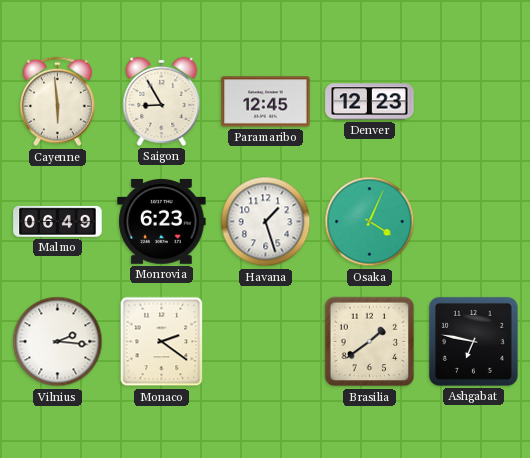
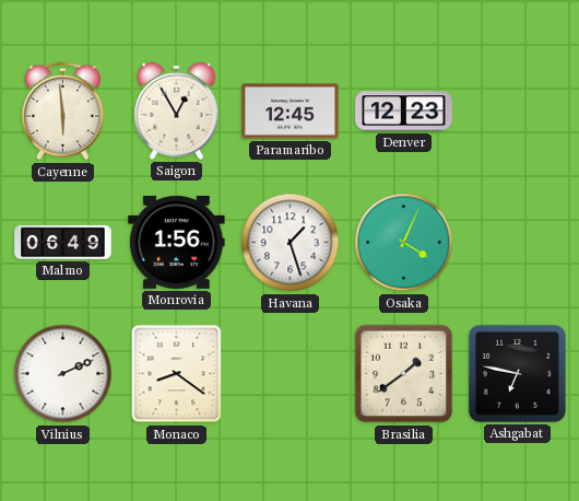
Saigon: 8:55 -> 12:55 (177, 110)
Monrovia: 6:23 -> 1:56 (177, 242)
Vilnius: 2:16 -> 2:11 (63, 374)
Monaco: 2:21 -> 8:21 (177, 374)
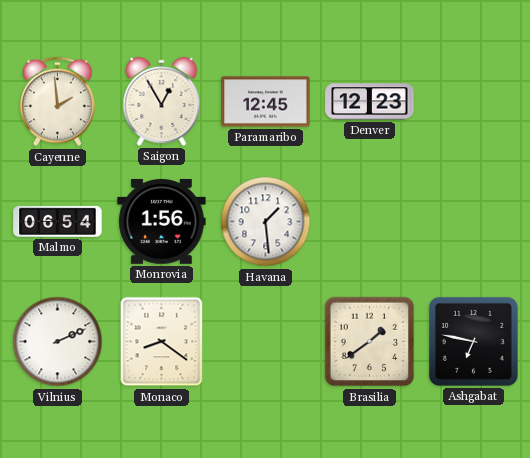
Cayenne: 5:59 -> 1:59 (57, 102)
Malmo: 06:49 -> 06:54 (58, 221)
Havana: 1:27 -> 1:29 (266, 222)
Osaka: 4:04 -> none (404, 243)
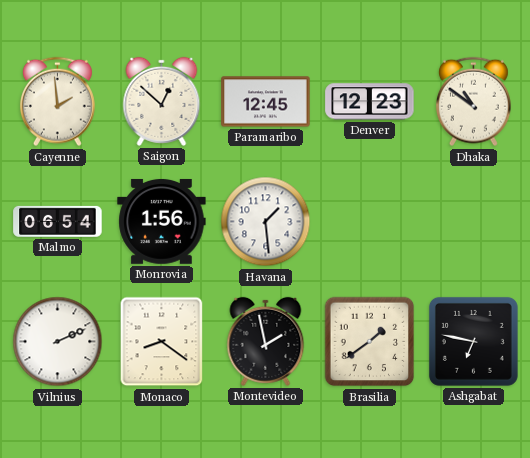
Saigon: 12:55 -> 12:52 (162, 101)
Dhaka: none -> 10:51 (473, 102)
Montevideo: none -> 1:58 (266, 341)
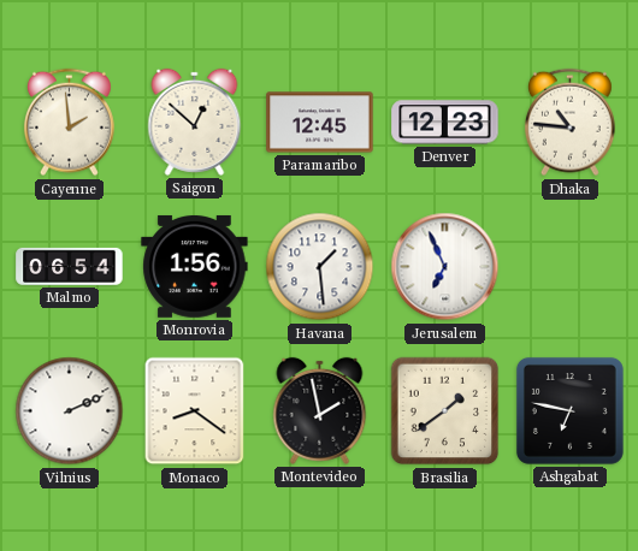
Dhaka: 10:51 -> 10:46 (569, 123)
Jerusalem: none -> 6:56 (445, 267)
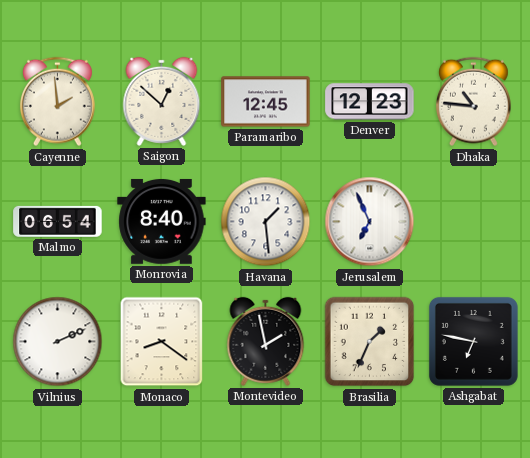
Monrovia: 1:56 -> 8:40 (162, 221)
Brasilia: 1:39 -> 1:34 (370, 342)
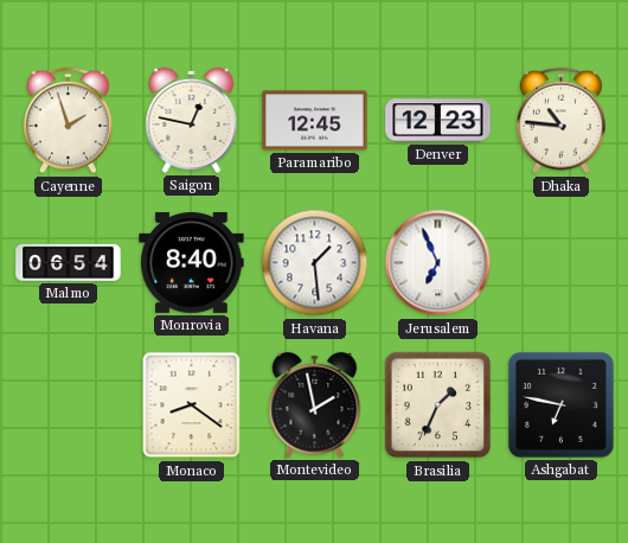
Cayenne: 1:59 -> 1:57 (68, 121)
Saigon: 12:52 -> 12:47 (192, 120)
Vilnius: 2:11 -> none (58, 342)
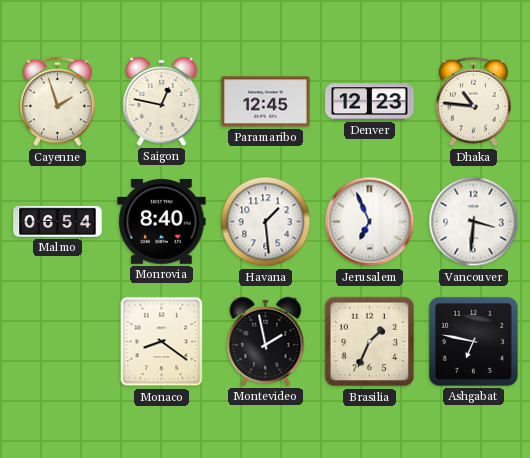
Vancouver: none -> 3:31 (474, 222)
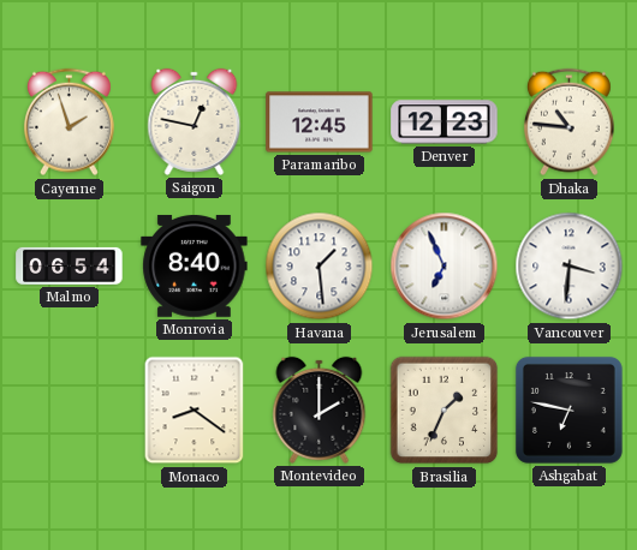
Montevideo: 1:58 -> 2:00 (320, 409)
